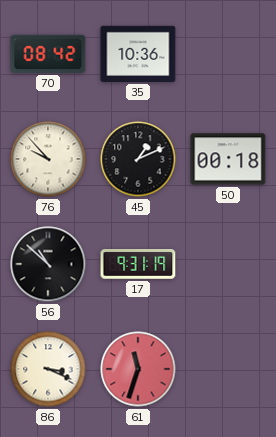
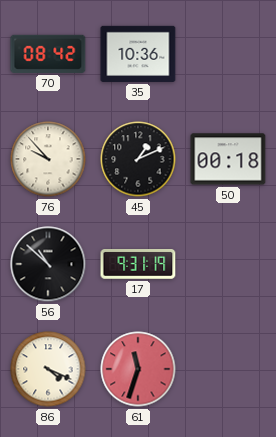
86: 3:19 -> 4:19 (48, 369)
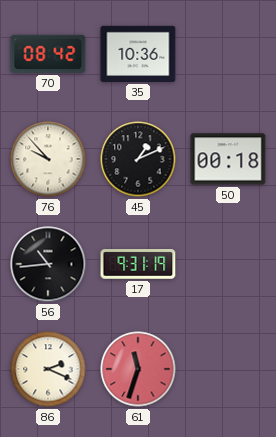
56: 10:52 -> 10:44 (48, 264)
86: 4:19 -> 2:19 (48, 369)
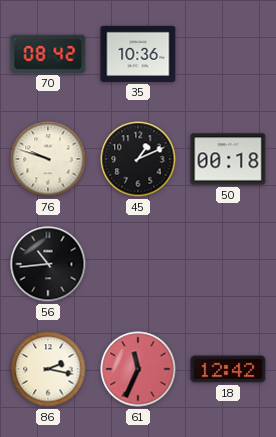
76: 9:53 -> 9:48 (48, 159)
17: 9:31 -> none (138, 264)
86: 2:19 -> 2:17 (48, 369)
61: 11:33 -> 11:34 (138, 369)
18: none -> 12:42 (228, 369)
